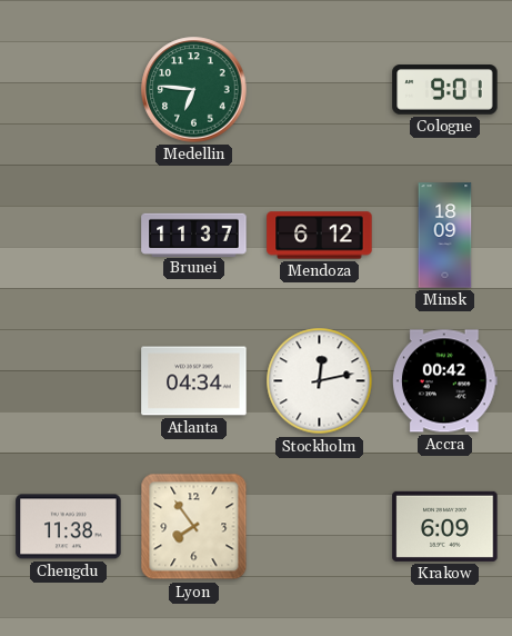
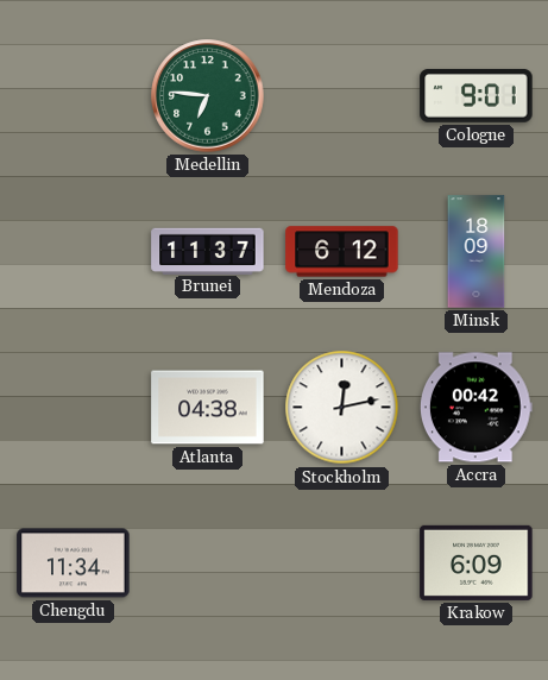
Atlanta: 04:34 -> 04:38 (208, 408)
Chengdu: 11:38 -> 11:34 (74, 563)
Lyon: 7:54 -> none (194, 527)
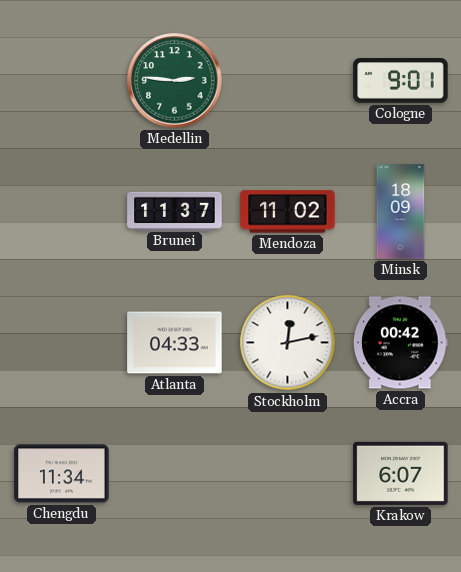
Medellin: 6:46 -> 2:46 (175, 81)
Mendoza: 6:12 -> 11:02 (288, 212)
Atlanta: 04:38 -> 04:33 (175, 343)
Krakow: 6:09 -> 6:07 (401, 473)
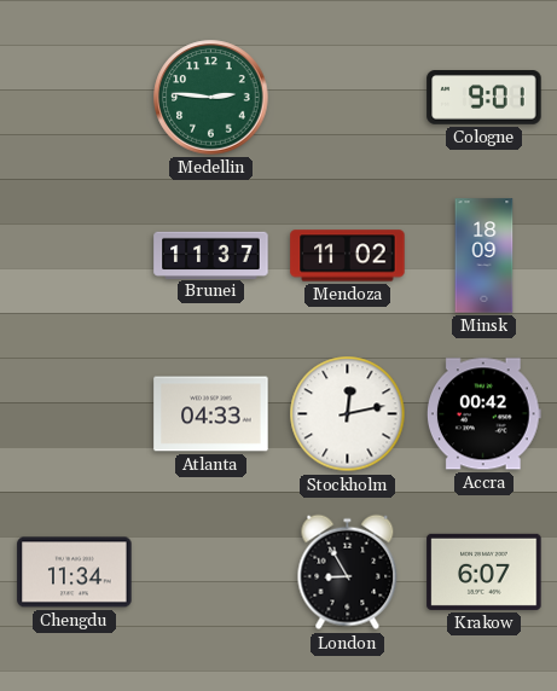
London: none -> 8:55 (348, 573)
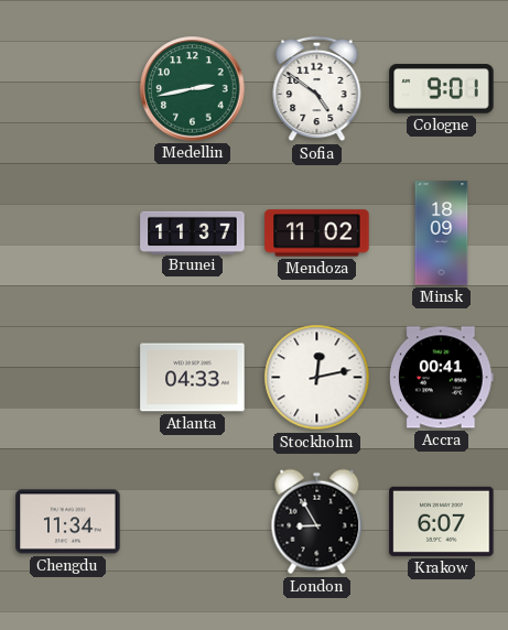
Medellin: 2:46 -> 2:43 (193, 89)
Sofia: none -> 4:51 (317, 89)
Accra: 00:42 -> 00:41 (441, 378)
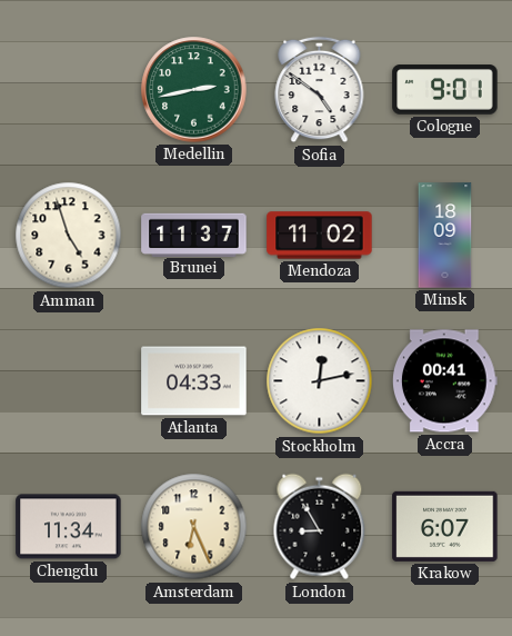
Amman: none -> 4:57 (69, 236)
Amsterdam: none -> 6:26 (194, 527)
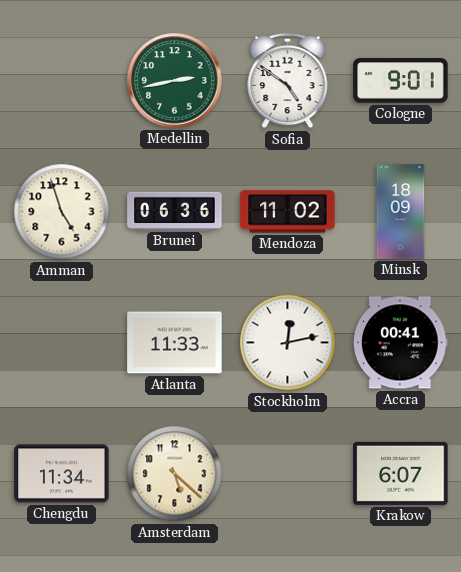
Brunei: 11:37 -> 06:36 (175, 211)
Atlanta: 04:33 -> 11:33 (175, 343)
Amsterdam: 6:26 -> 5:22 (175, 474)
London: 8:55 -> none (320, 527)
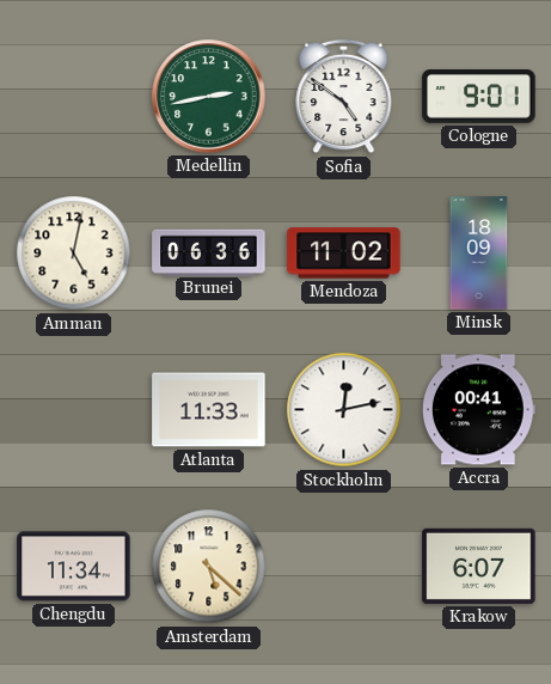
Amman: 4:57 -> 5:02 (74, 254)
